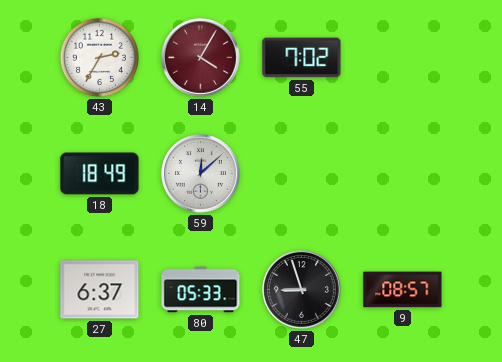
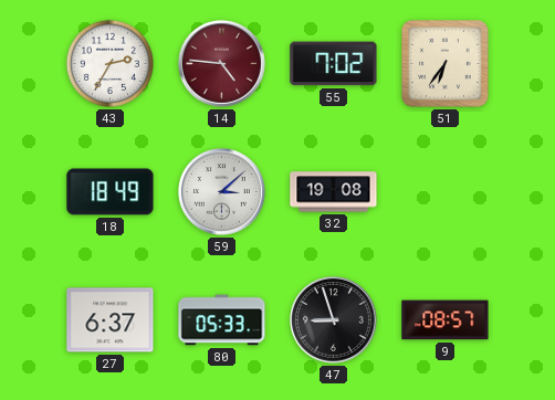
14: 4:05 -> 4:46 (222, 64)
51: none -> 6:36 (446, 64)
59: 12:08 -> 3:08 (222, 192)
32: none -> 19:08 (334, 192)
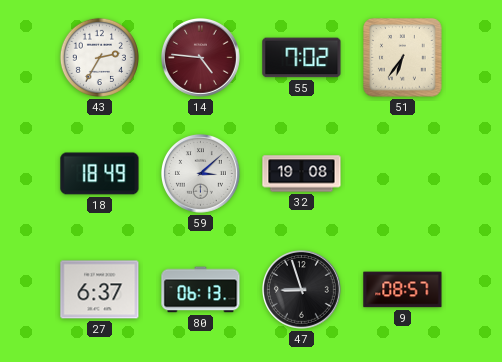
80: 05:33 -> 06:13 (201, 290)
